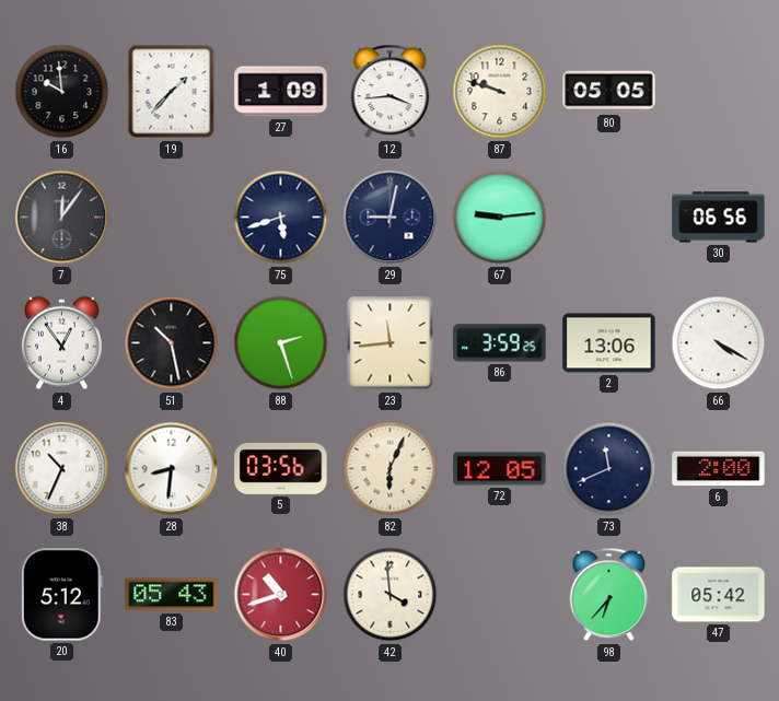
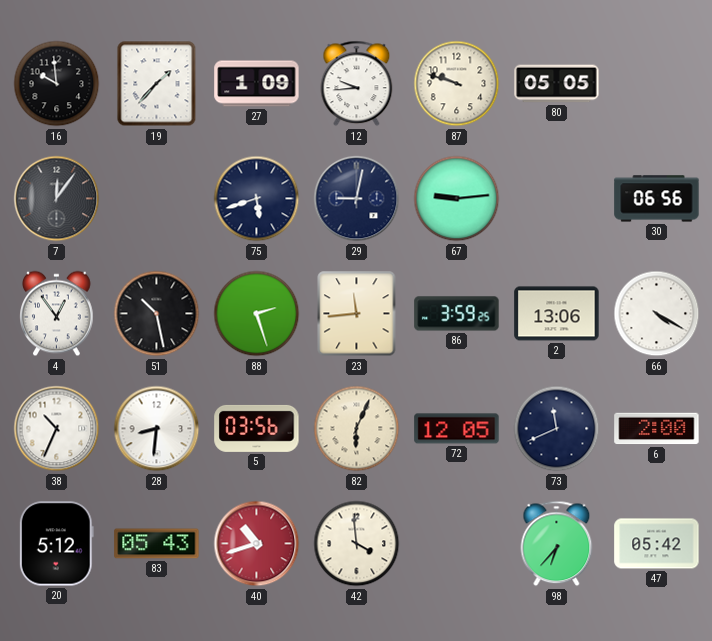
12: 3:44 -> 9:44 (357, 84)
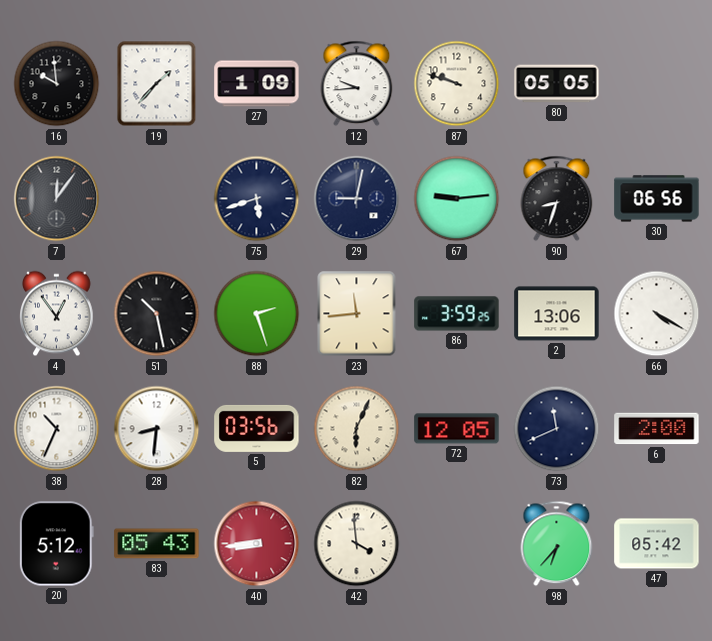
90: none -> 8:33 (557, 199)
40: 10:42 -> 8:44 (257, 544)
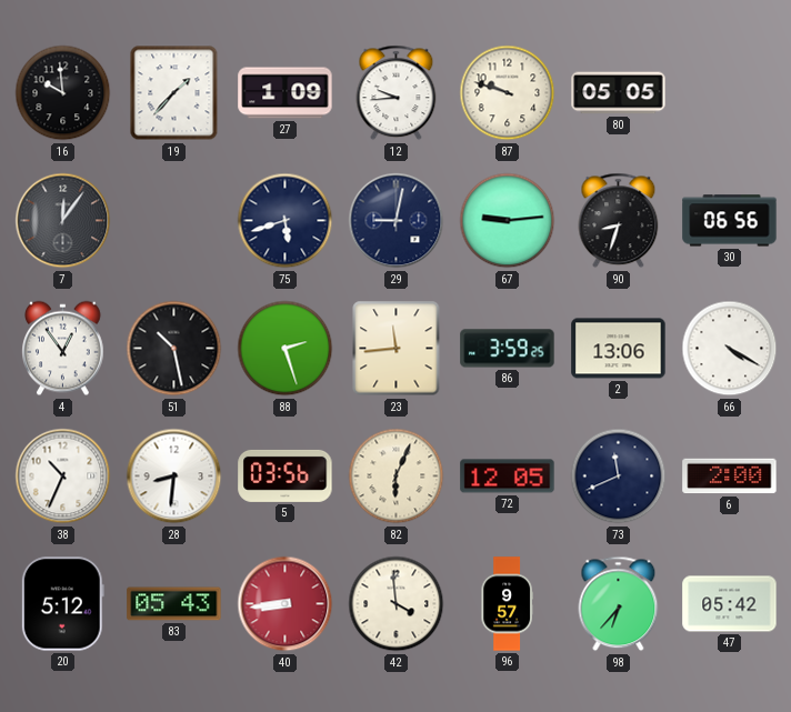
96: none -> 9:57 (507, 604)
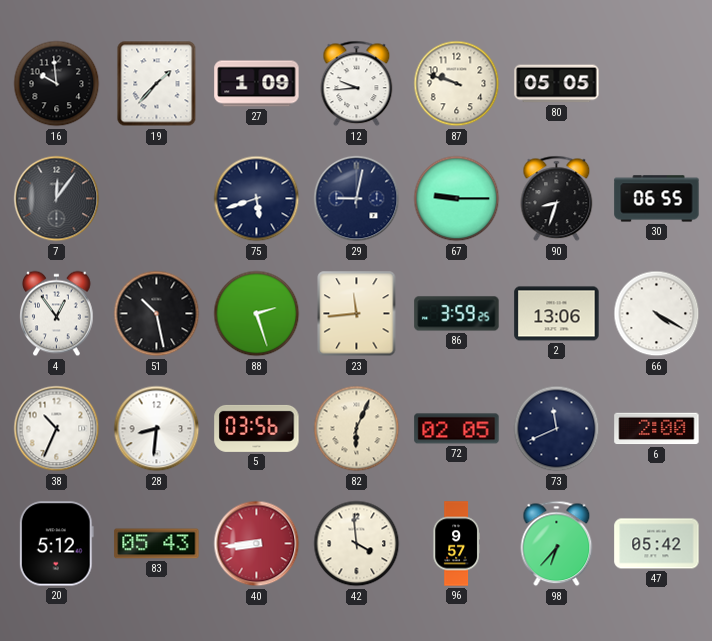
67: 9:14 -> 9:15 (457, 199)
30: 06:56 -> 06:55 (657, 199)
72: 12:05 -> 02:05 (457, 429)
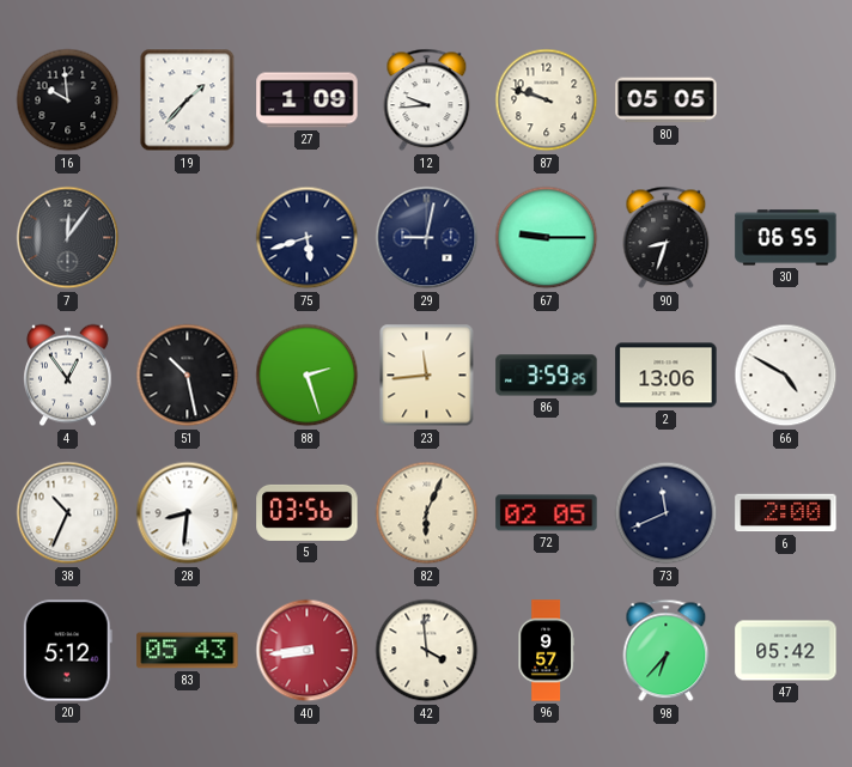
66: 4:20 -> 4:50 (786, 376)
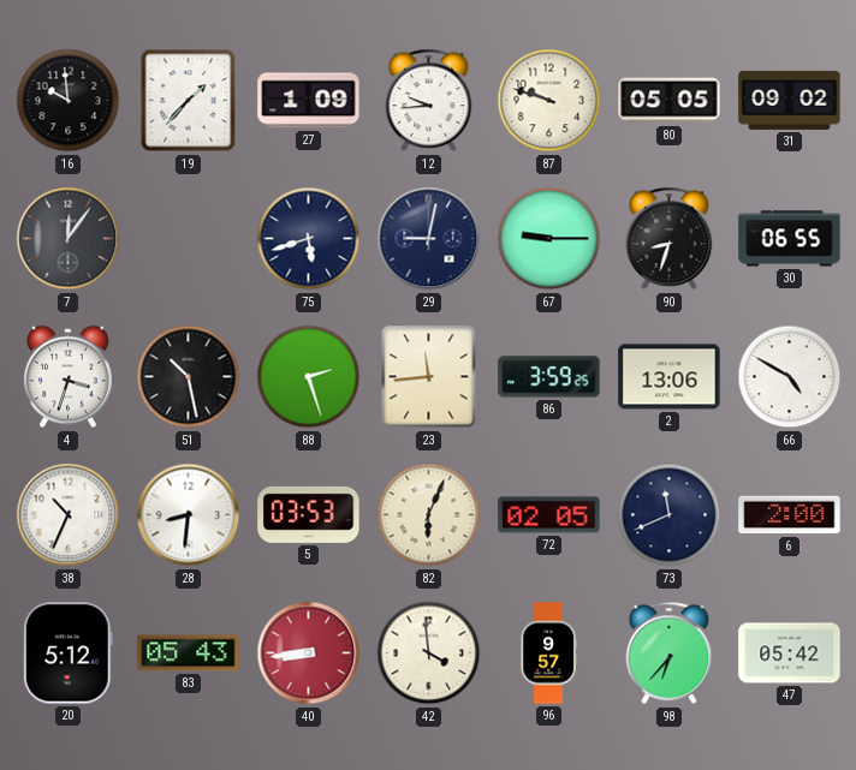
31: none -> 09:02 (790, 100)
4: 12:54 -> 3:33 (69, 377)
5: 03:56 -> 03:53 (309, 514)
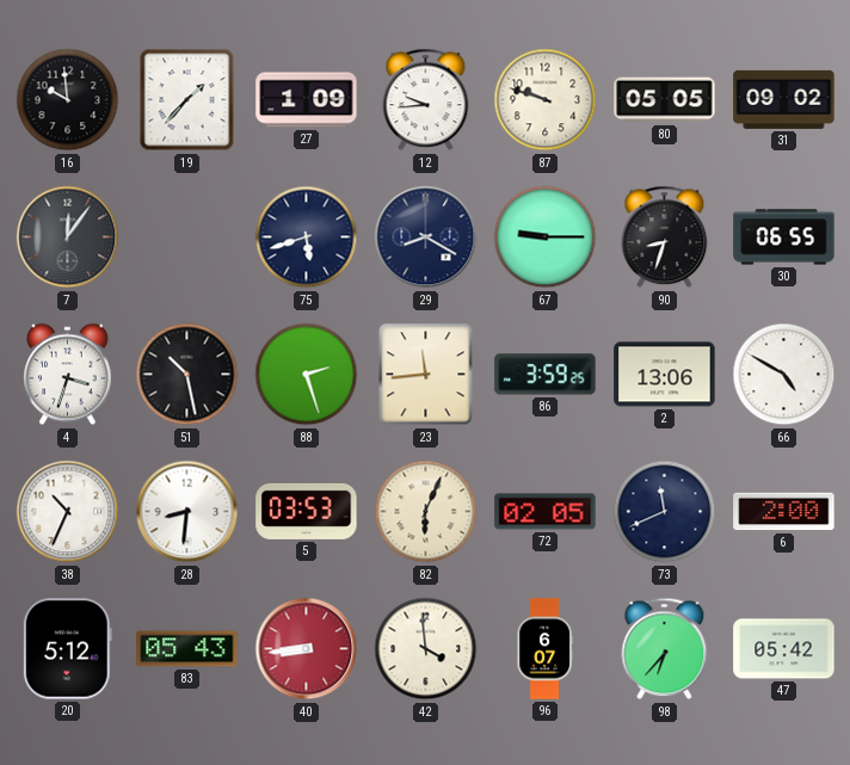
29: 9:02 -> 8:20 (426, 237)
96: 9:57 -> 6:07 (544, 649)
